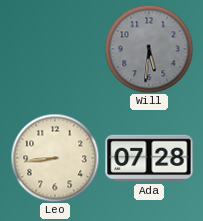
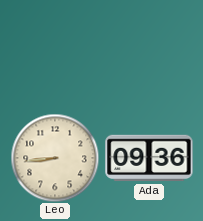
Will: 5:31 -> none (149, 49)
Ada: 07:28 -> 09:36 (149, 158)
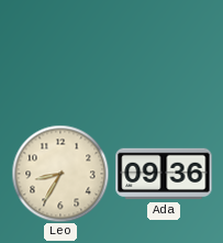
Leo: 8:44 -> 8:35 (60, 174)
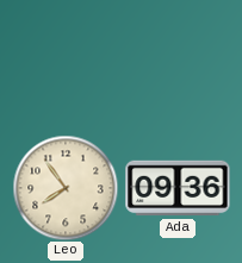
Leo: 8:35 -> 7:54 (66, 188)
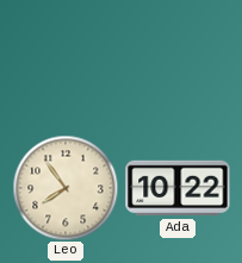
Ada: 09:36 -> 10:22 (178, 188)
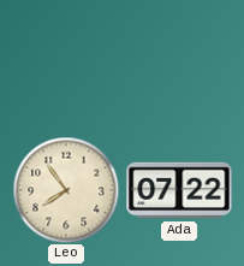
Ada: 10:22 -> 07:22 (179, 190)
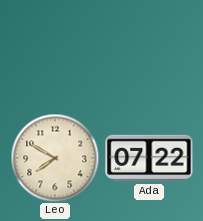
Leo: 7:54 -> 7:50 (55, 158)
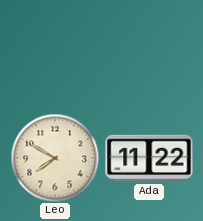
Ada: 07:22 -> 11:22 (149, 158)
